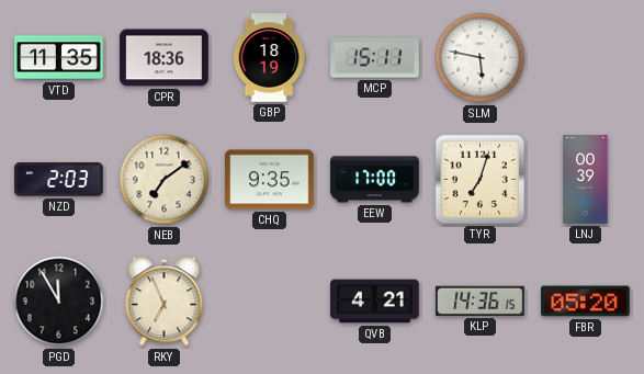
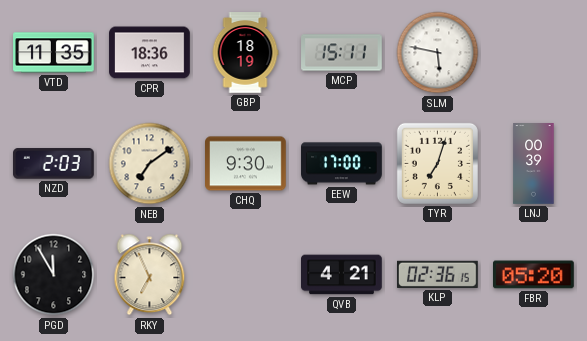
CHQ: 9:35 -> 9:30 (246, 164)
KLP: 14:36 -> 02:36 (438, 274)
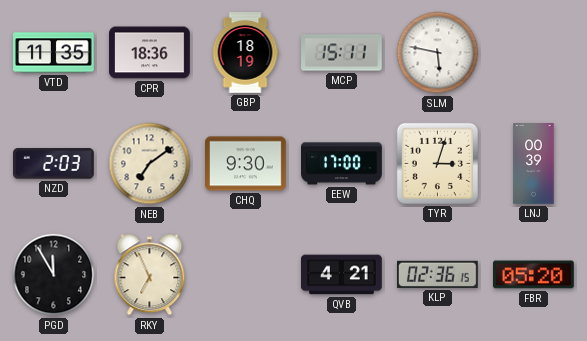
TYR: 7:03 -> 3:03 (437, 163)
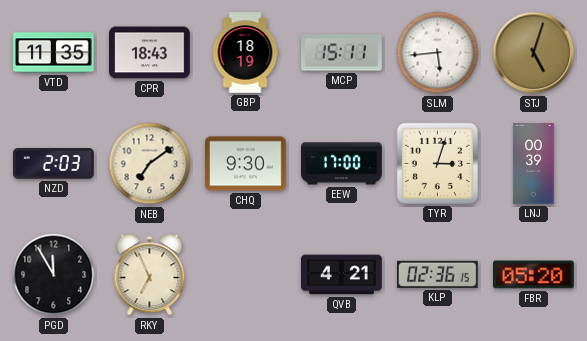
CPR: 18:36 -> 18:43 (150, 53)
SLM: 5:47 -> 5:44 (438, 53)
STJ: none -> 5:03 (534, 53)
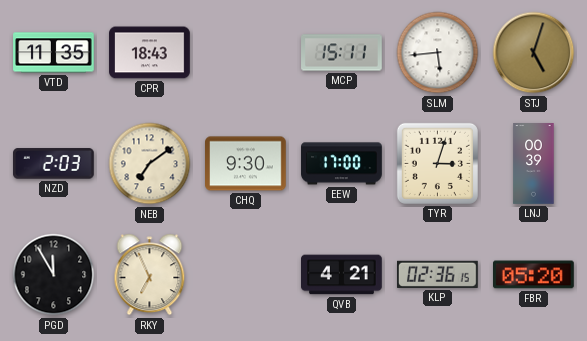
GBP: 18:19 -> none (245, 53)
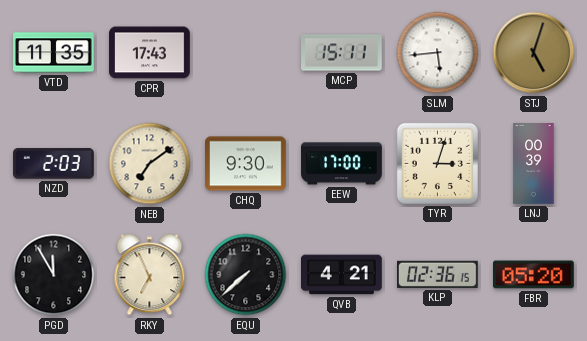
CPR: 18:43 -> 17:43 (150, 53)
EQU: none -> 7:38 (246, 275)
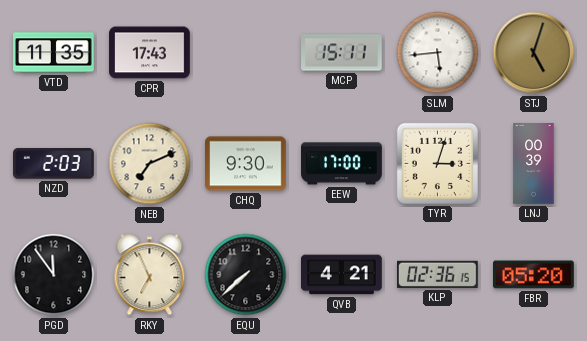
NEB: 7:09 -> 7:11 (150, 164)
PGD: 11:55 -> 11:54 (54, 275)
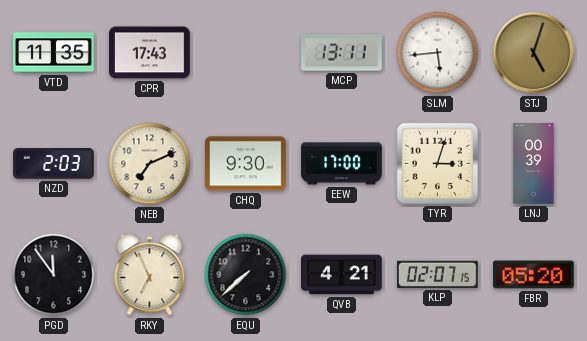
MCP: 15:11 -> 13:11 (342, 53)
KLP: 02:36 -> 02:07 (438, 274)
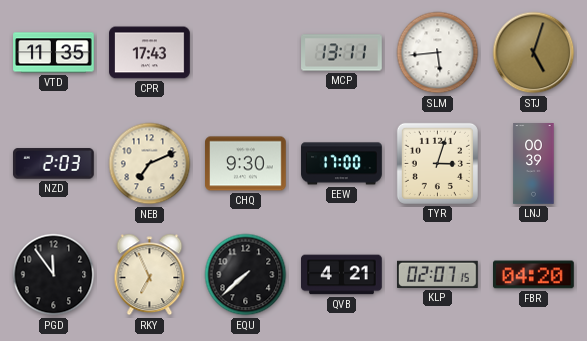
FBR: 05:20 -> 04:20 (534, 275)
